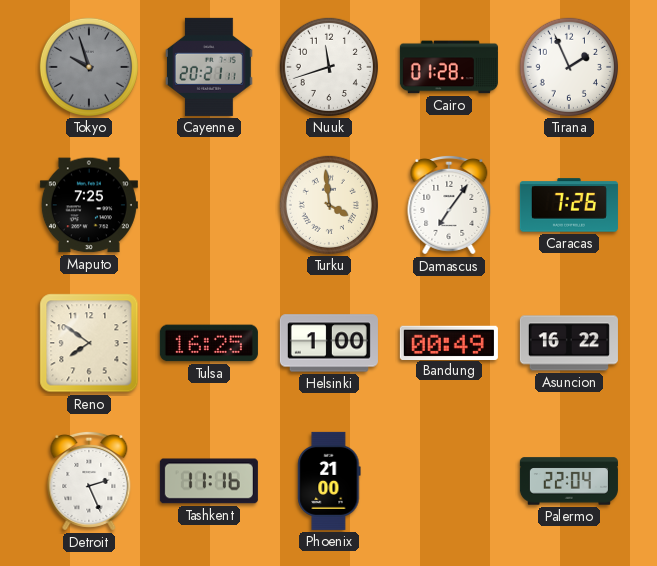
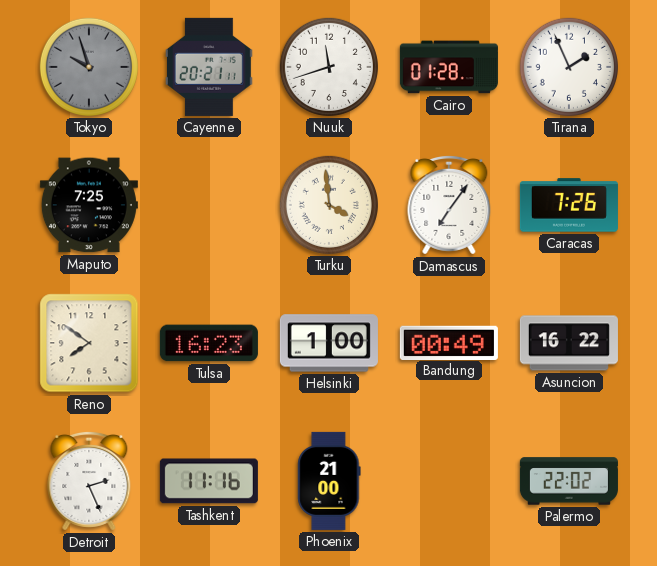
Tulsa: 16:25 -> 16:23 (209, 343)
Palermo: 22:04 -> 22:02 (569, 481)
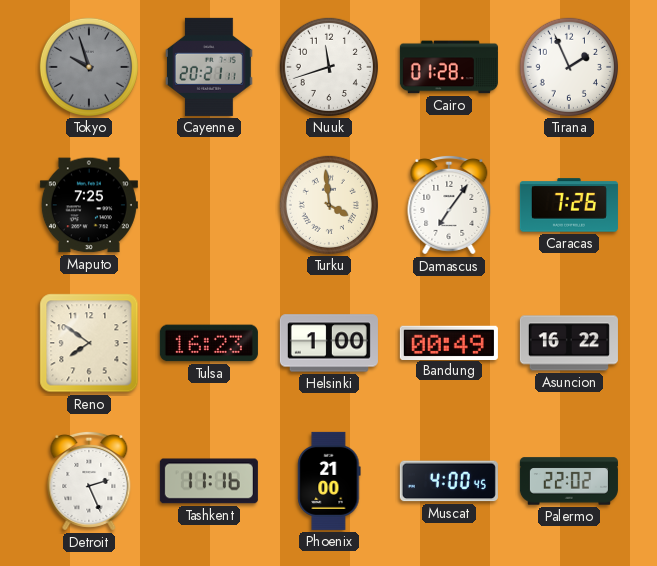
Muscat: none -> 4:00 (449, 481)
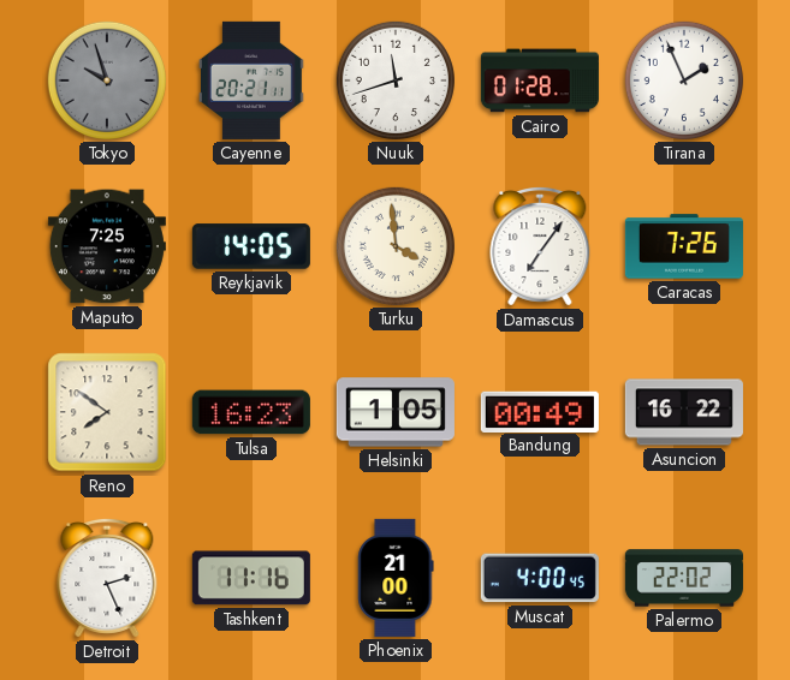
Reykjavik: none -> 14:05 (251, 246)
Helsinki: 1:00 -> 1:05 (396, 412)
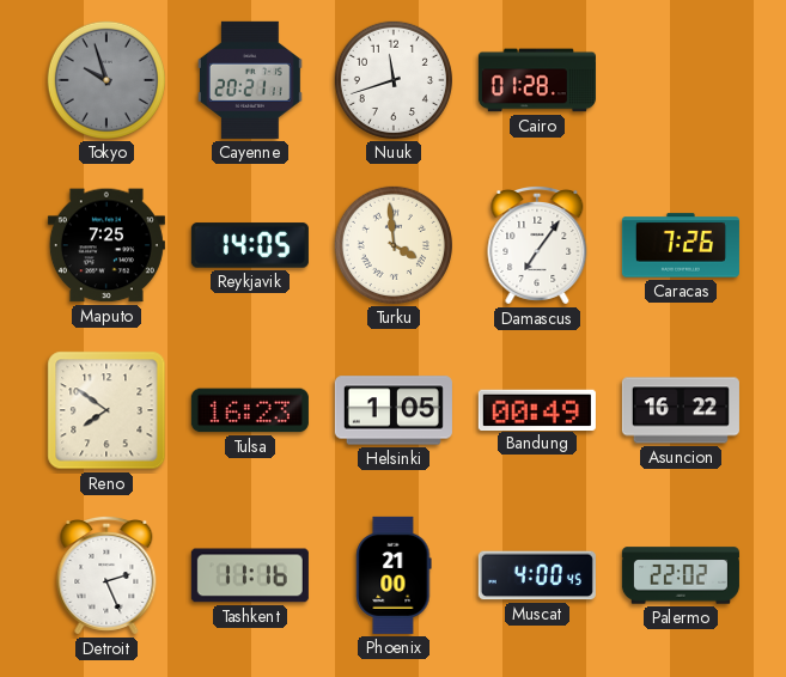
Tirana: 1:56 -> none (684, 80)
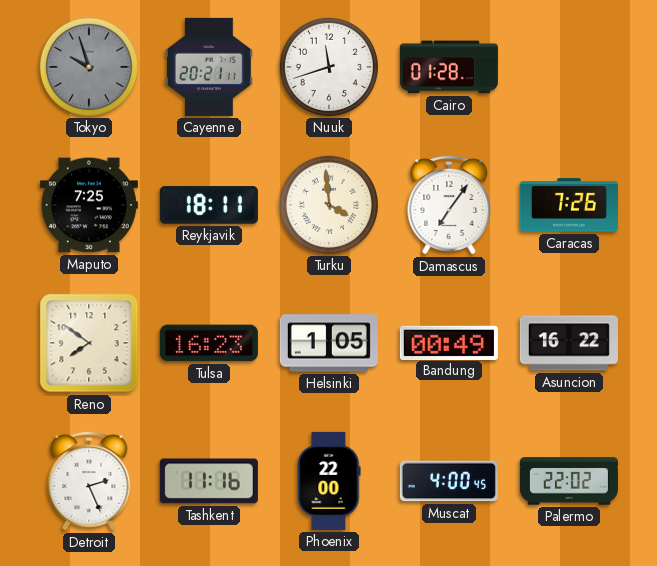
Reykjavik: 14:05 -> 18:11 (209, 205)
Phoenix: 21:00 -> 22:00 (329, 481)
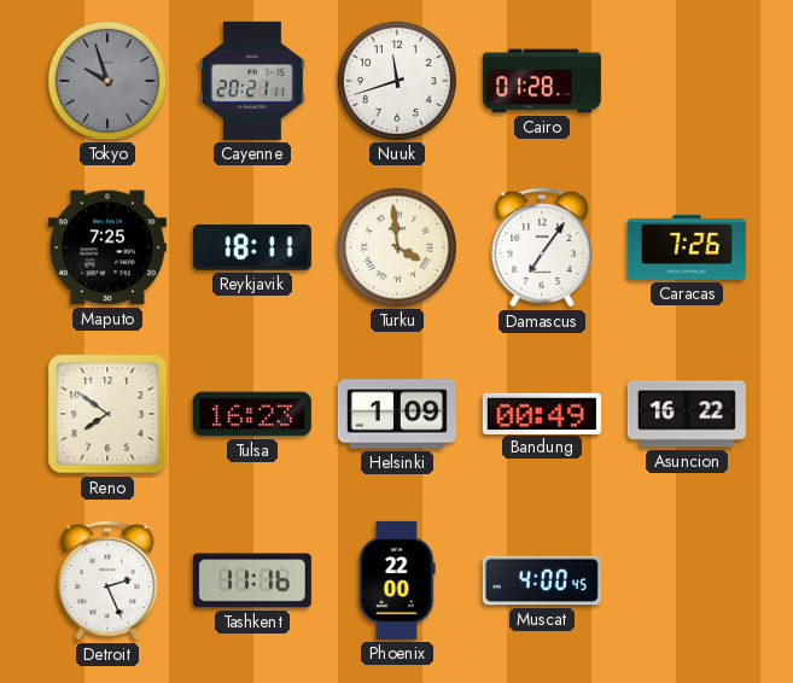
Helsinki: 1:05 -> 1:09 (397, 414)
Palermo: 22:02 -> none (569, 481)
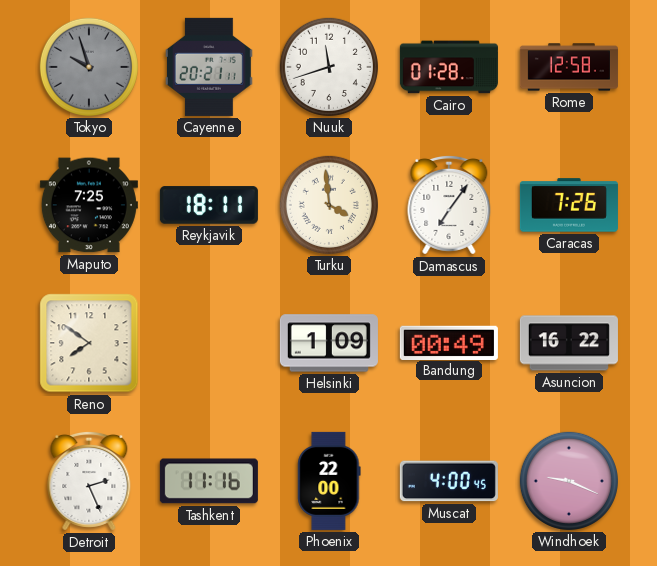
Rome: none -> 12:58 (569, 67)
Tulsa: 16:23 -> none (252, 414)
Windhoek: none -> 9:19 (569, 481)
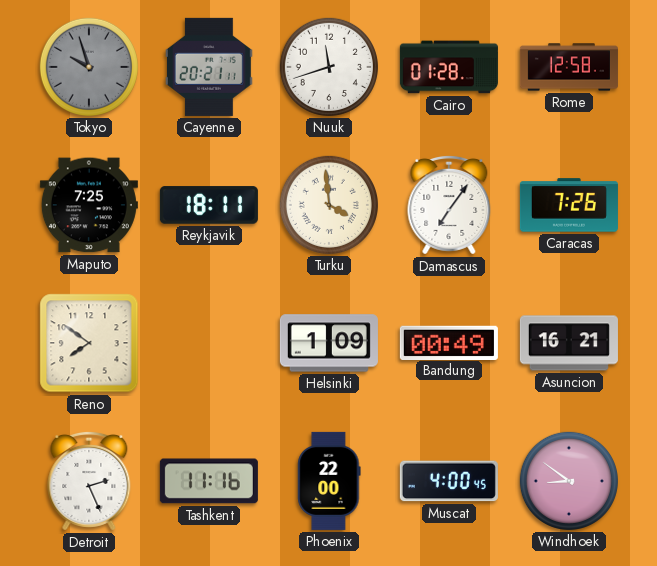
Asuncion: 16:22 -> 16:21 (569, 343)
Windhoek: 9:19 -> 8:51 (569, 481)
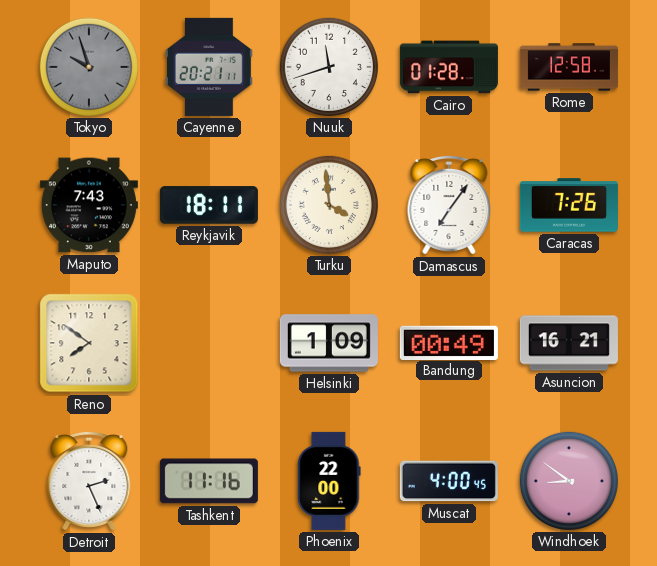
Maputo: 7:25 -> 7:43 (89, 205)
